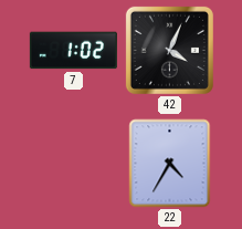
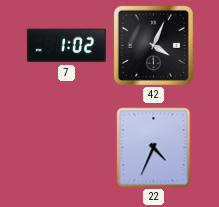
22: 4:35 -> 4:34 (154, 148)
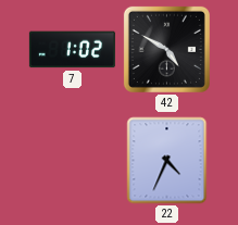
42: 4:04 -> 4:50 (166, 49)
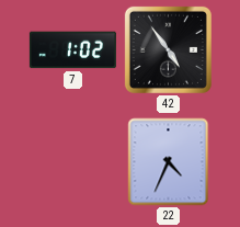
42: 4:50 -> 4:54 (168, 49)
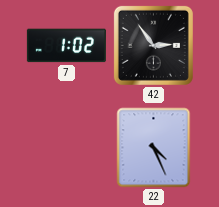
42: 4:54 -> 2:54 (153, 45)
22: 4:34 -> 4:26 (154, 148)
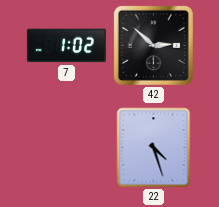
42: 2:54 -> 2:52 (153, 45)
22: 4:26 -> 4:27 (154, 148)
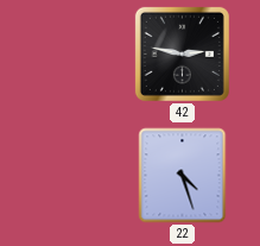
7: 1:02 -> none (66, 46)
42: 2:52 -> 2:47 (182, 53)
